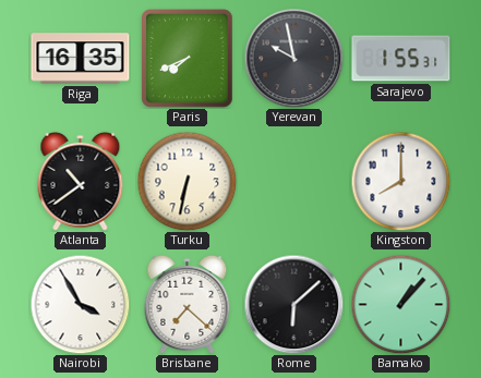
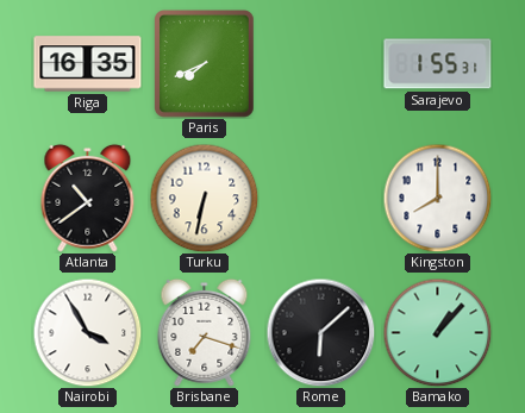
Yerevan: 9:58 -> none (293, 58)
Brisbane: 7:22 -> 7:18 (205, 332)
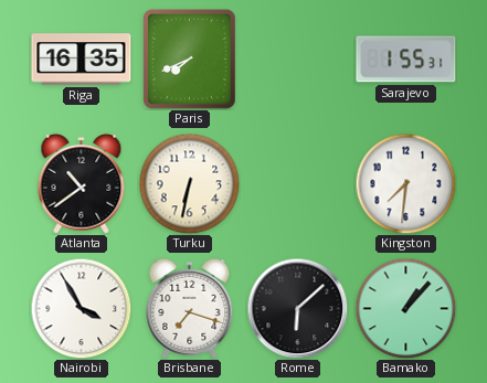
Kingston: 8:00 -> 7:31 (405, 183)
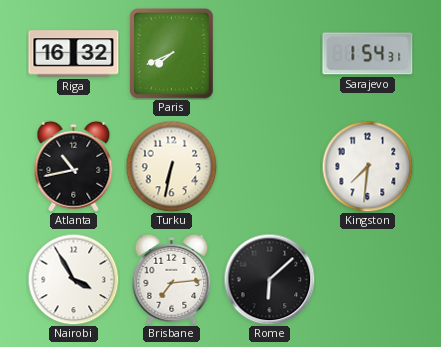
Riga: 16:35 -> 16:32 (74, 54)
Sarajevo: 1:55 -> 1:54 (368, 54)
Atlanta: 10:39 -> 10:43 (74, 166)
Brisbane: 7:18 -> 7:14 (172, 279)
Bamako: 1:07 -> none (405, 308)
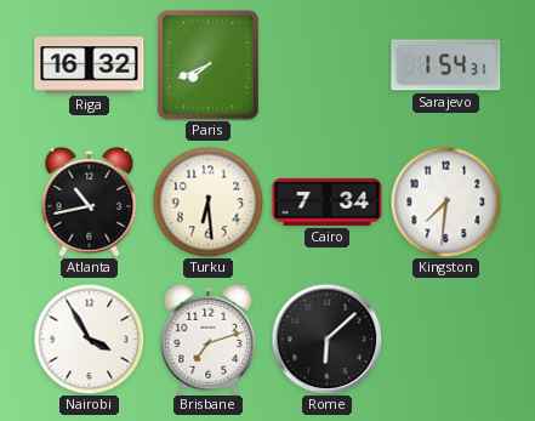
Turku: 6:32 -> 6:29 (207, 201)
Cairo: none -> 7:34 (328, 201)
Brisbane: 7:14 -> 7:12 (209, 338)
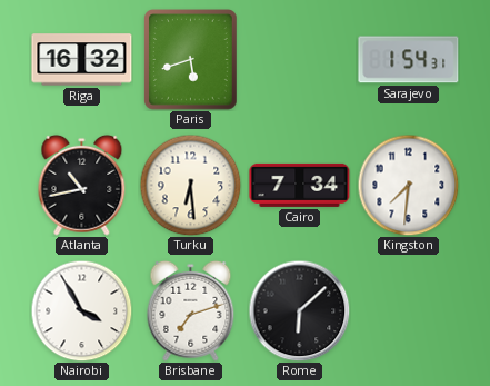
Paris: 7:41 -> 5:42 (191, 60)
